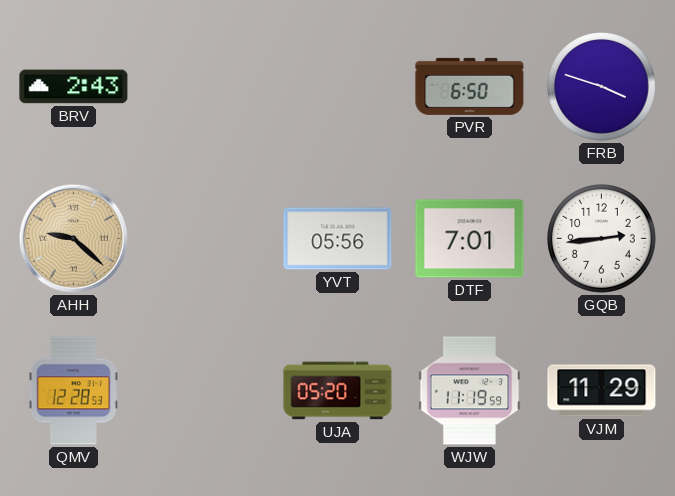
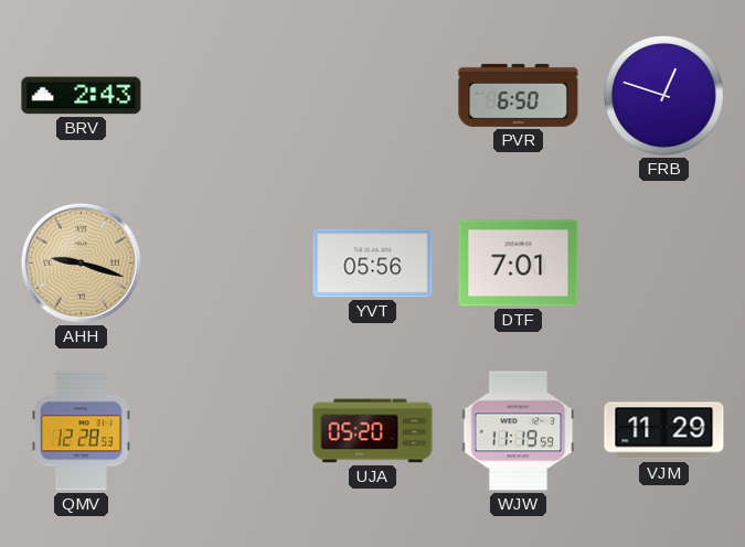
FRB: 3:48 -> 12:48 (664, 96)
AHH: 9:22 -> 9:18 (81, 262)
GQB: 2:44 -> none (602, 239)
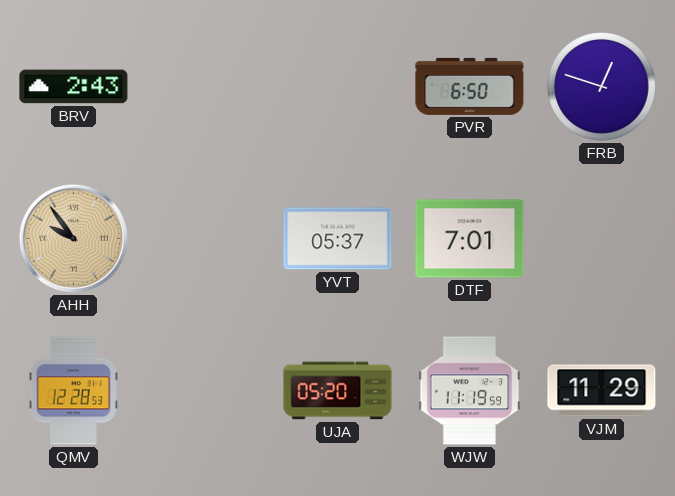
AHH: 9:18 -> 9:54 (73, 238)
YVT: 05:56 -> 05:37 (338, 239)
